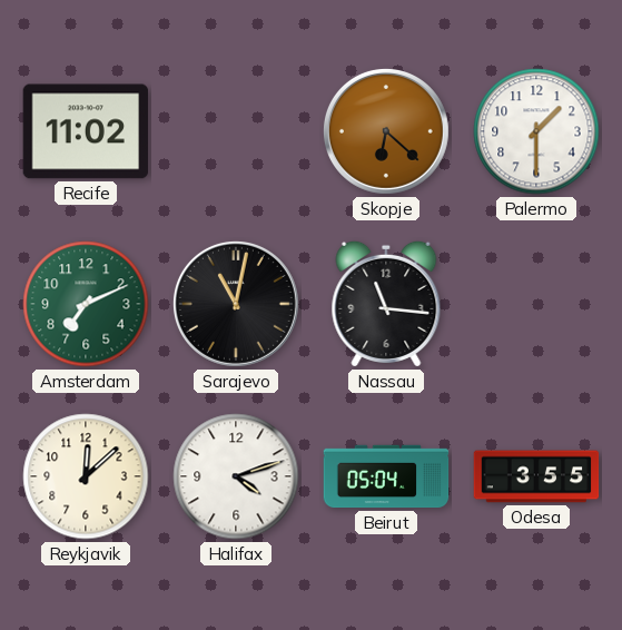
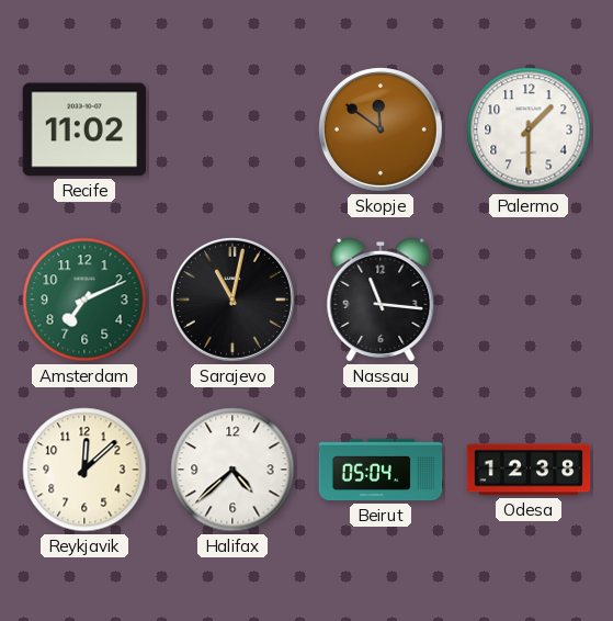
Skopje: 6:22 -> 11:51 (381, 129)
Halifax: 4:12 -> 4:38 (232, 470)
Odesa: 3:55 -> 12:38 (529, 470)
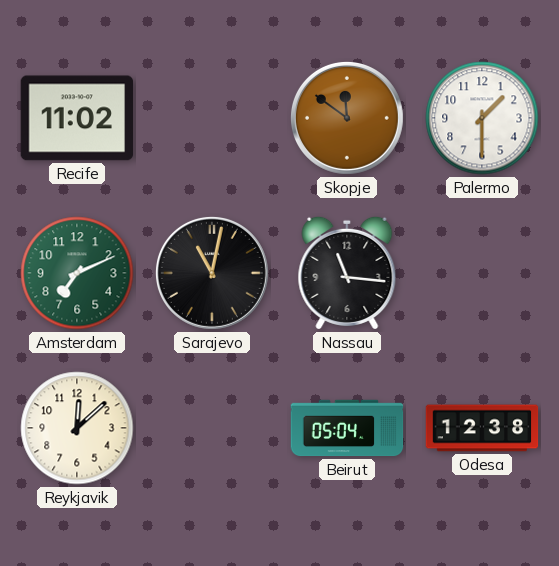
Halifax: 4:38 -> none (232, 470)
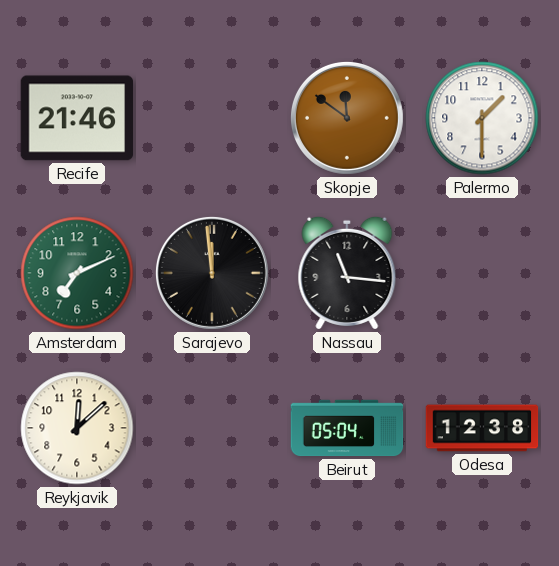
Recife: 11:02 -> 21:46 (77, 118)
Sarajevo: 11:02 -> 11:59 (212, 273)
